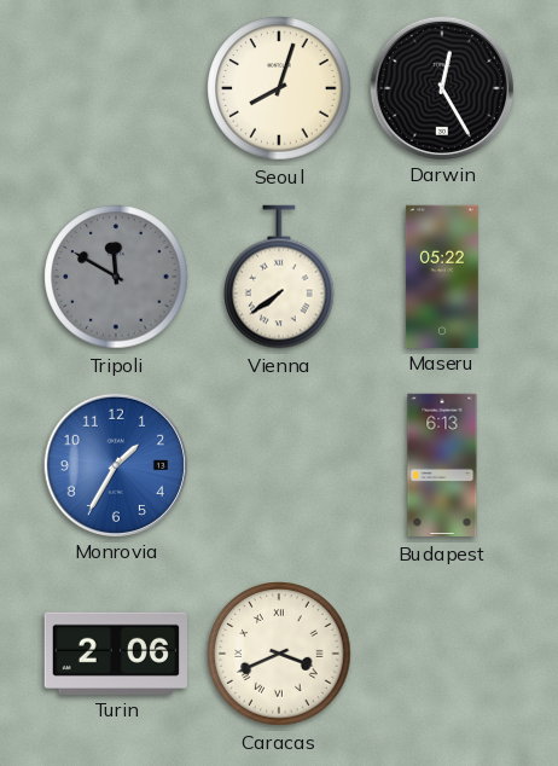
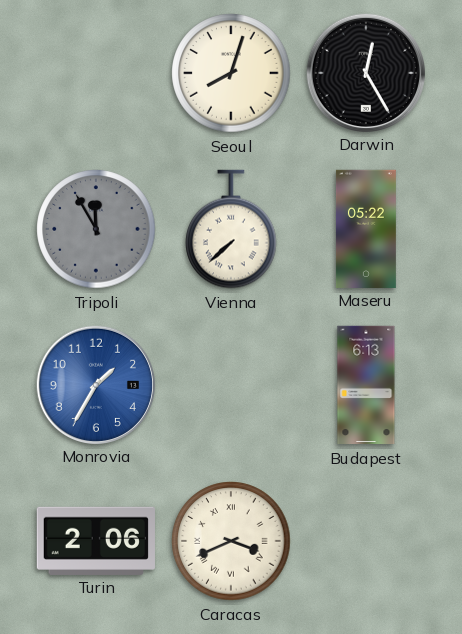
Tripoli: 11:50 -> 11:55 (96, 229)
Vienna: 7:39 -> 7:38 (231, 229)
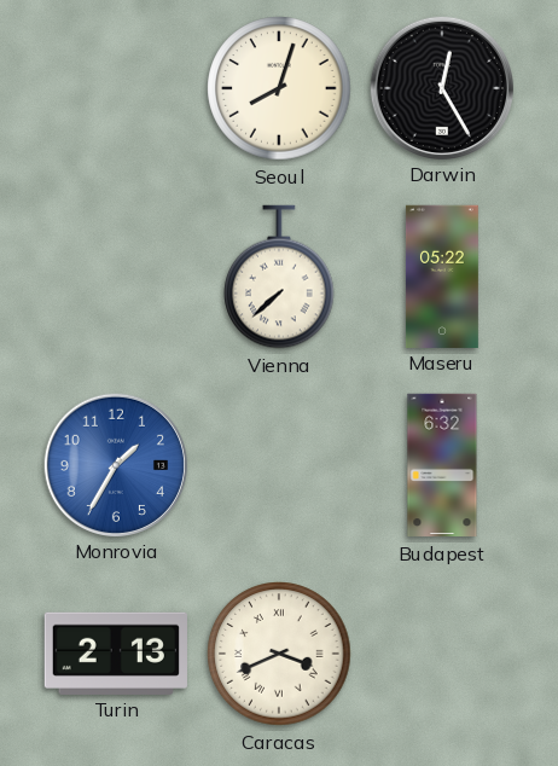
Tripoli: 11:55 -> none (96, 229)
Budapest: 6:13 -> 6:32 (442, 465)
Turin: 2:06 -> 2:13 (116, 652)
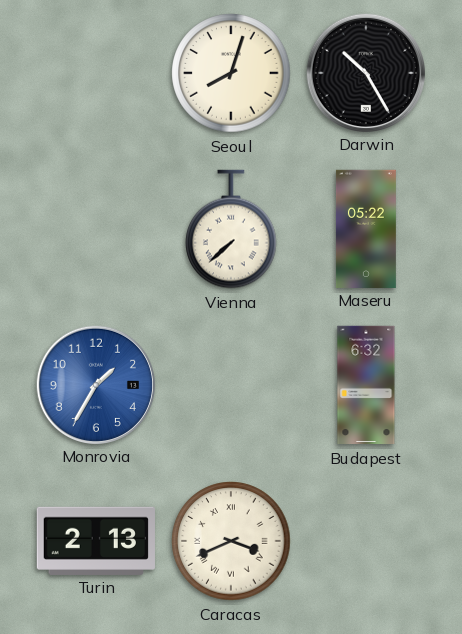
Darwin: 12:25 -> 10:25 (365, 72)
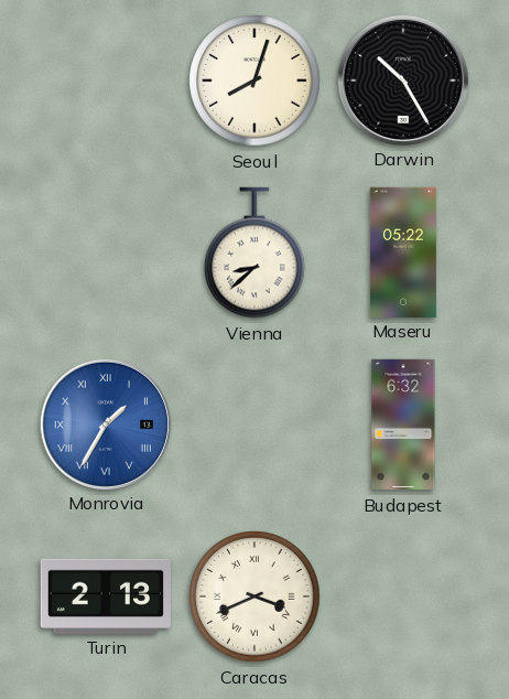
Vienna: 7:38 -> 8:38 (254, 252)
Monrovia numerals: Arabic -> Roman (105, 423)
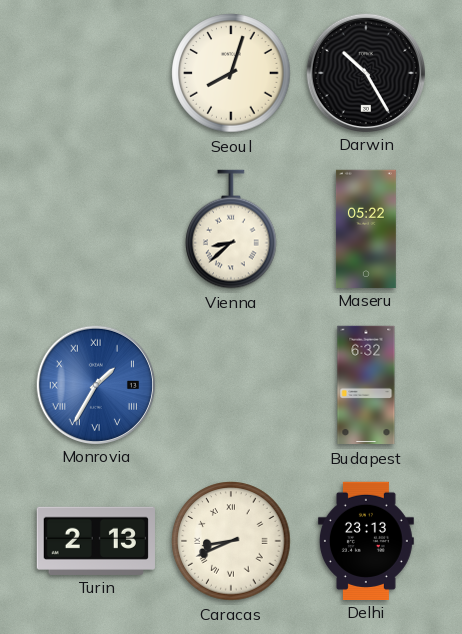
Caracas: 3:41 -> 8:41 (231, 541)
Delhi: none -> 23:13 (366, 540)
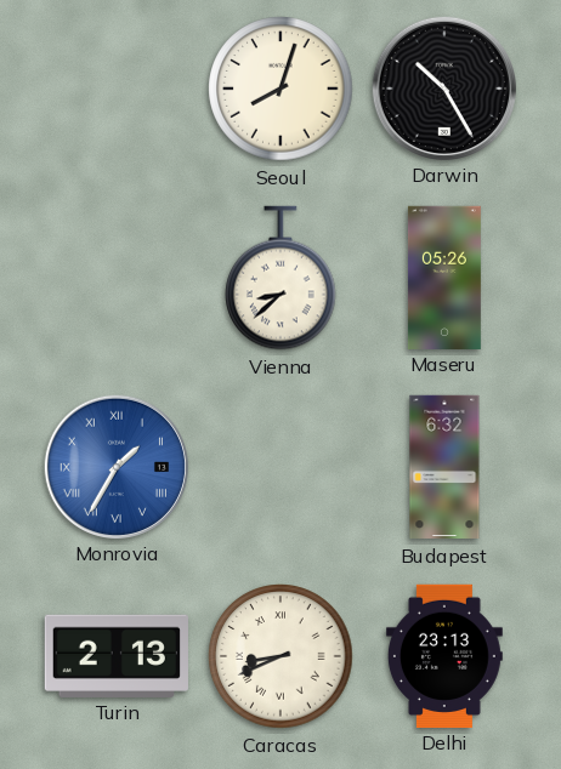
Maseru: 05:22 -> 05:26 (444, 277)
